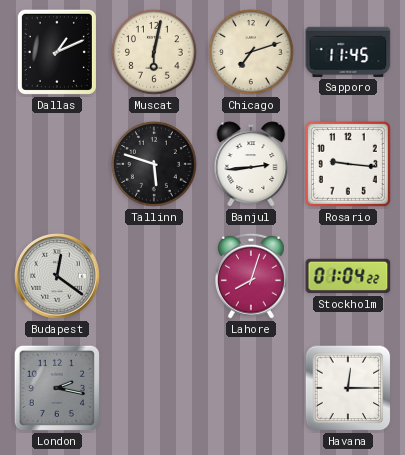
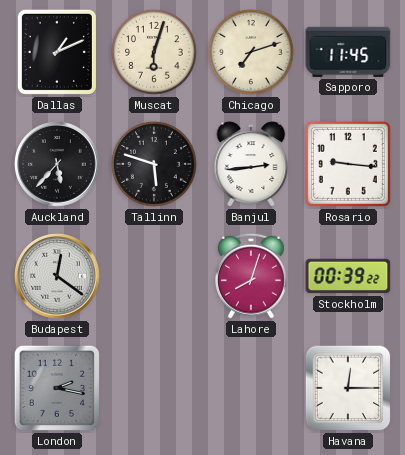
Muscat: 6:02 -> 6:03 (154, 52)
Auckland: none -> 5:37 (57, 164)
Stockholm: 01:04 -> 00:39 (348, 276)
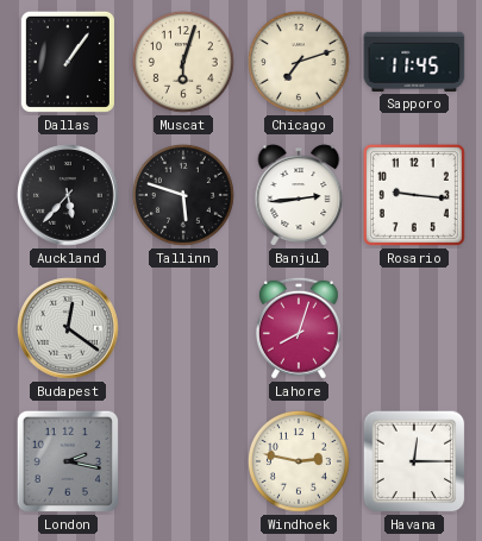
Dallas: 1:11 -> 1:06 (68, 62)
Stockholm: 00:39 -> none (348, 276)
Windhoek: none -> 2:47 (299, 461)
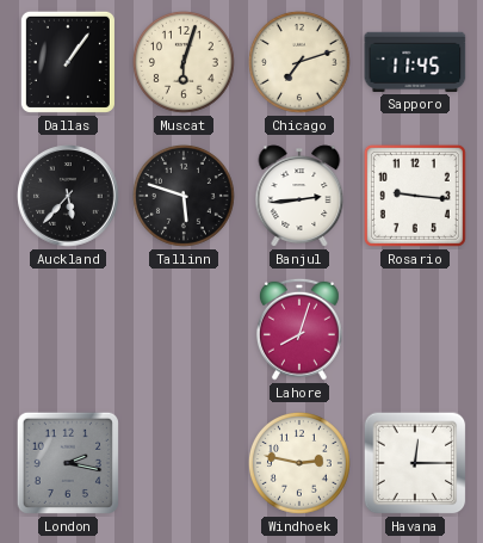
Budapest: 12:21 -> none (68, 328)
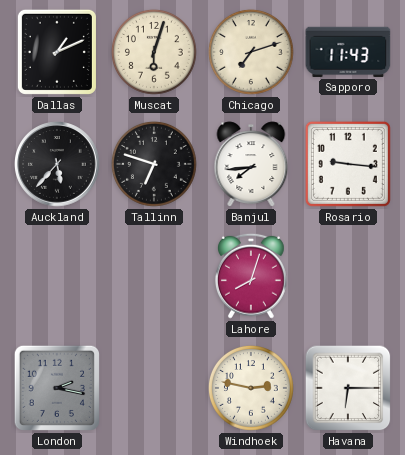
Dallas: 1:06 -> 1:11 (57, 52)
Sapporo: 11:45 -> 11:43 (348, 52)
Tallinn: 5:48 -> 6:48 (154, 164)
Banjul: 2:44 -> 7:44 (251, 164)
Havana: 12:15 -> 6:15 (348, 388)
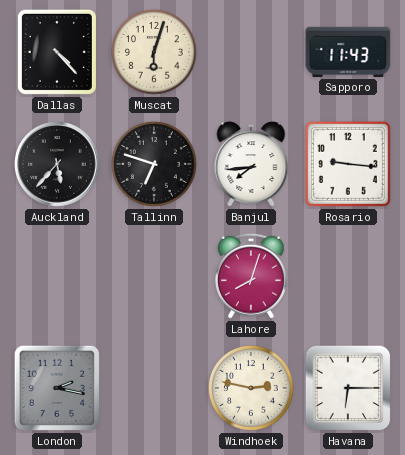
Dallas: 1:11 -> 4:23 (57, 52)
Chicago: 7:12 -> none (251, 52)
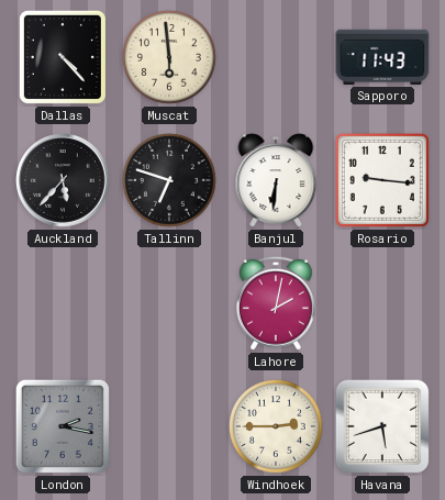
Muscat: 6:03 -> 5:59 (169, 57)
Banjul: 7:44 -> 6:31 (276, 180)
Lahore: 8:03 -> 2:02 (276, 303)
Windhoek: 2:47 -> 2:45 (276, 426)
Havana: 6:15 -> 5:42 (382, 426)
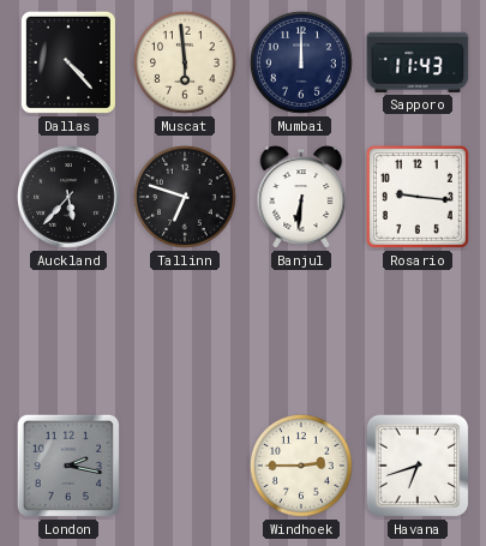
Mumbai: none -> 12:00 (301, 62)
Lahore: 2:02 -> none (276, 303)
Havana: 5:42 -> 6:42 (418, 466)
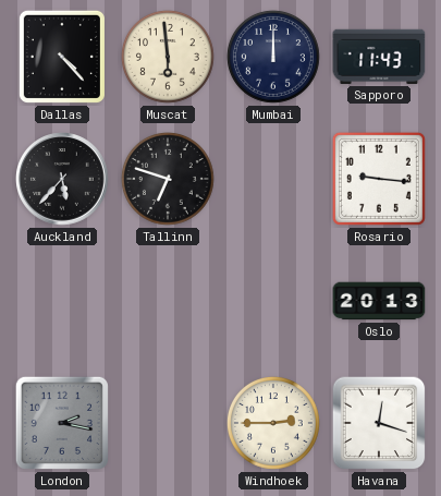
Banjul: 6:31 -> none (301, 197)
Oslo: none -> 20:13 (379, 301)
Havana: 6:42 -> 12:18 (379, 423)
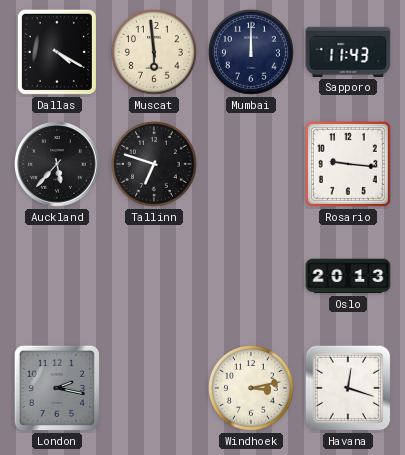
Dallas: 4:23 -> 4:20 (57, 52)
Windhoek: 2:45 -> 3:13 (251, 388)
